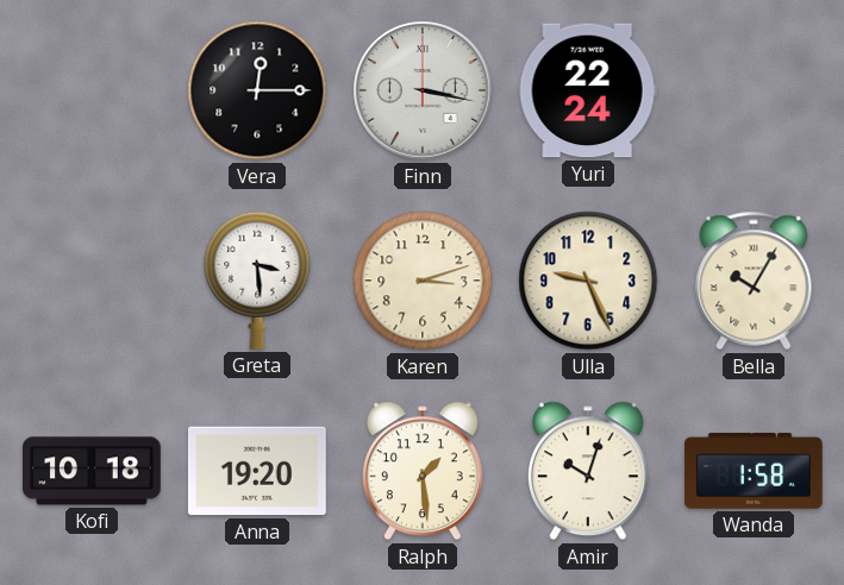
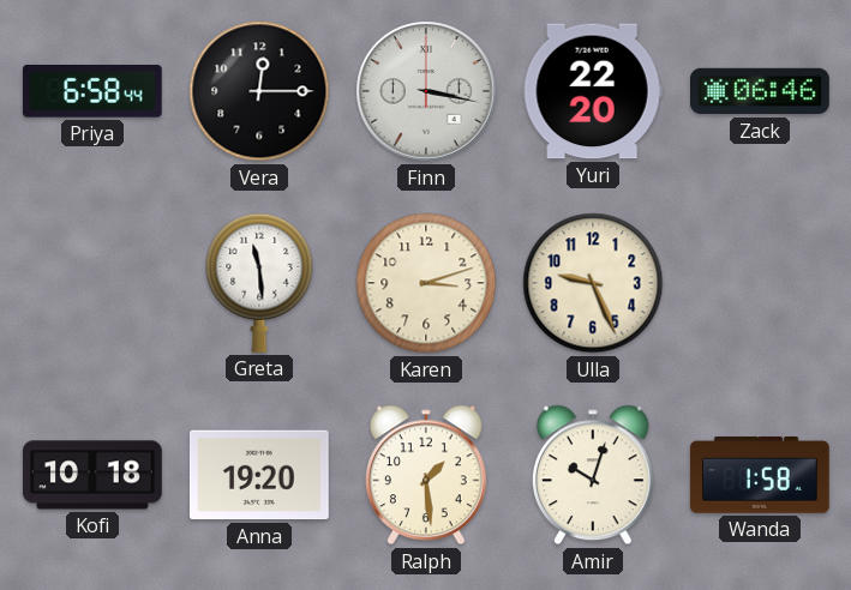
Priya: none -> 6:58 (92, 91)
Yuri: 22:24 -> 22:20 (593, 91)
Zack: none -> 06:46 (761, 91)
Greta: 3:29 -> 11:29 (259, 283)
Bella: 10:05 -> none (754, 281)
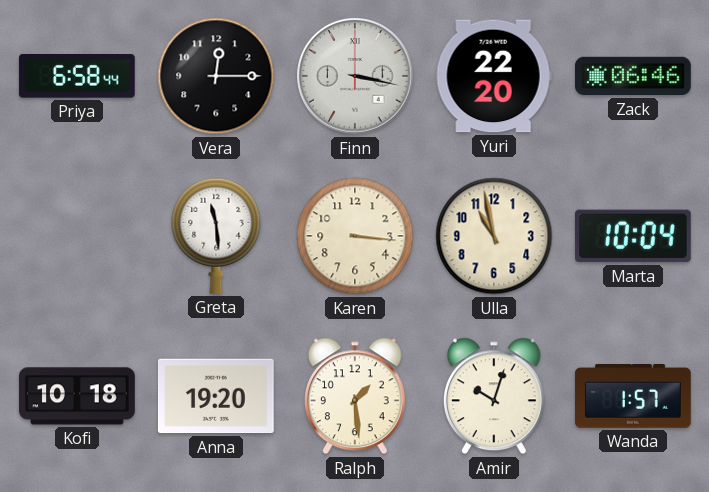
Karen: 3:12 -> 3:16 (355, 236)
Ulla: 9:26 -> 10:58 (494, 236)
Marta: none -> 10:04 (633, 236)
Wanda: 1:58 -> 1:57 (633, 397)
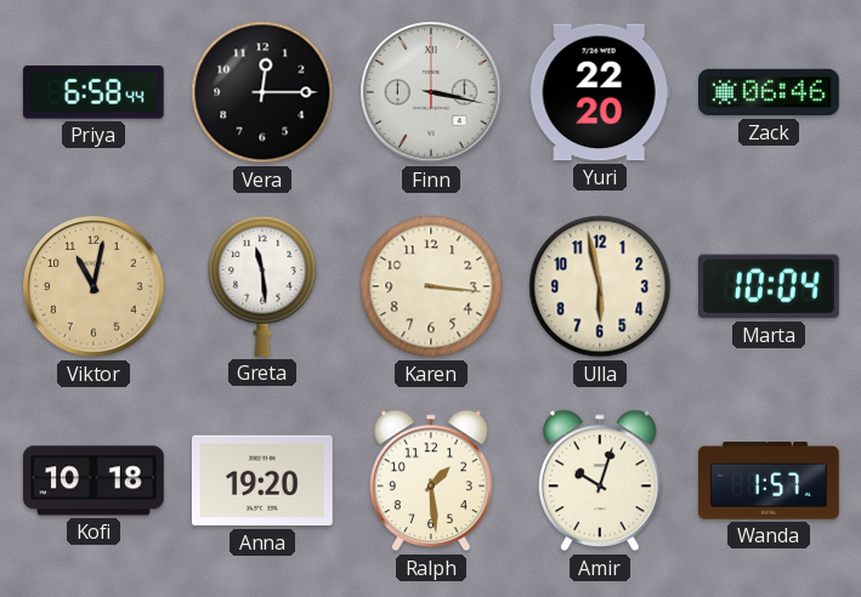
Viktor: none -> 11:02 (94, 286)
Ulla: 10:58 -> 5:58 (600, 286)
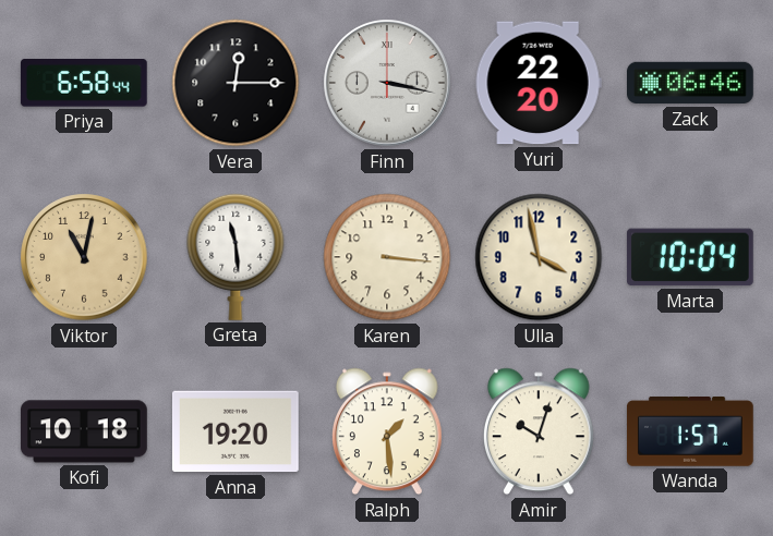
Ulla: 5:58 -> 3:58 (539, 257)
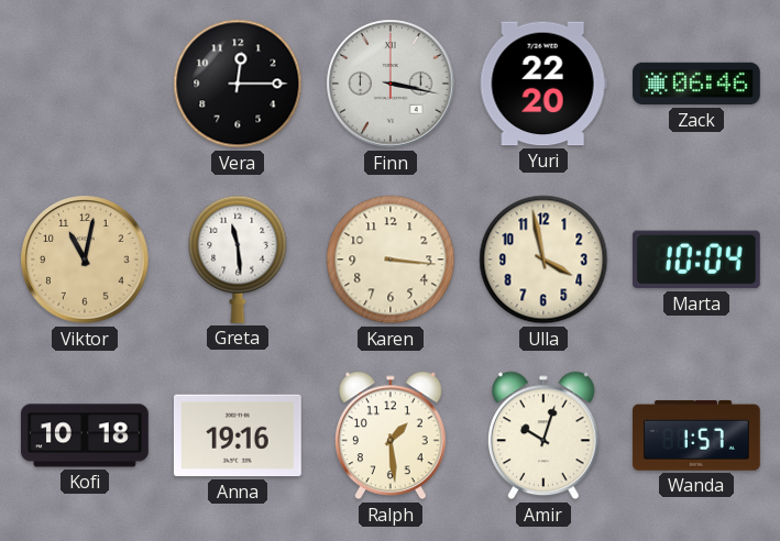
Priya: 6:58 -> none (84, 83)
Anna: 19:20 -> 19:16 (238, 435)
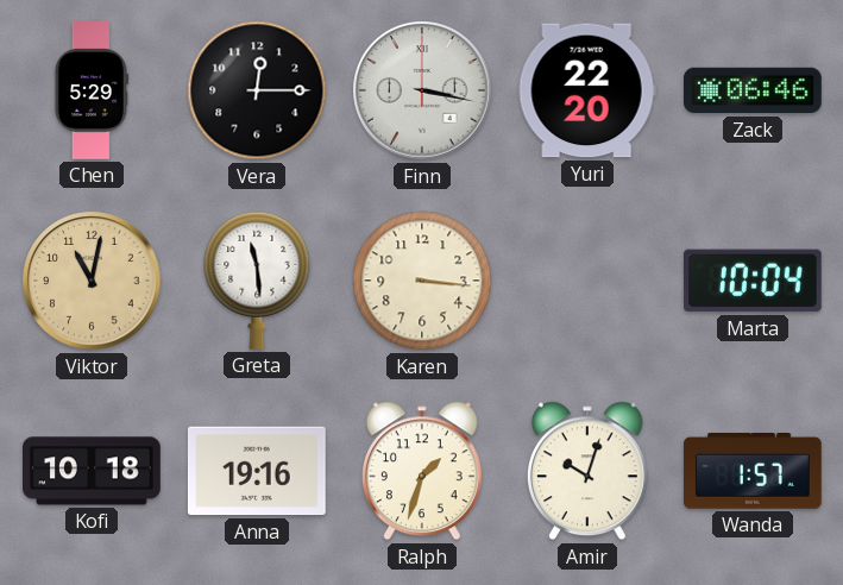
Chen: none -> 5:29 (90, 92)
Ulla: 3:58 -> none (543, 260)
Ralph: 1:29 -> 1:33 (423, 471)
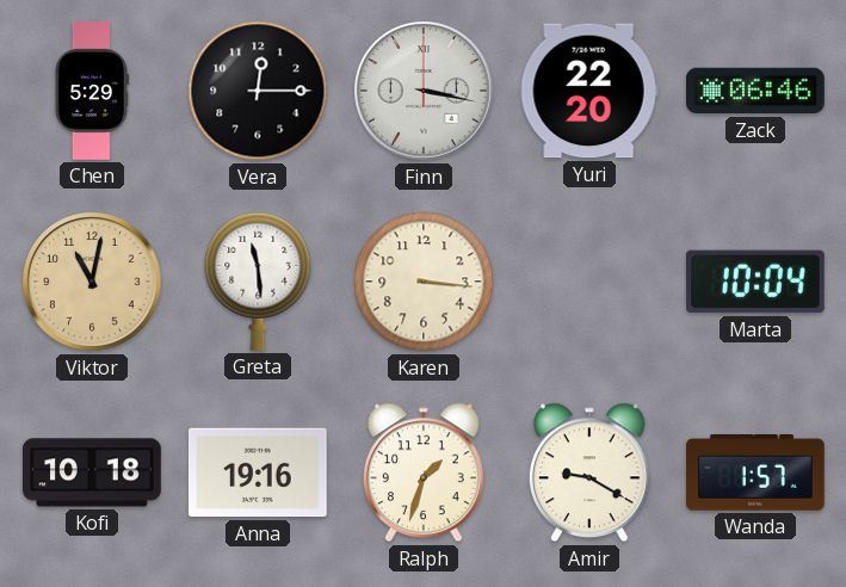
Amir: 10:03 -> 9:20 (591, 472)
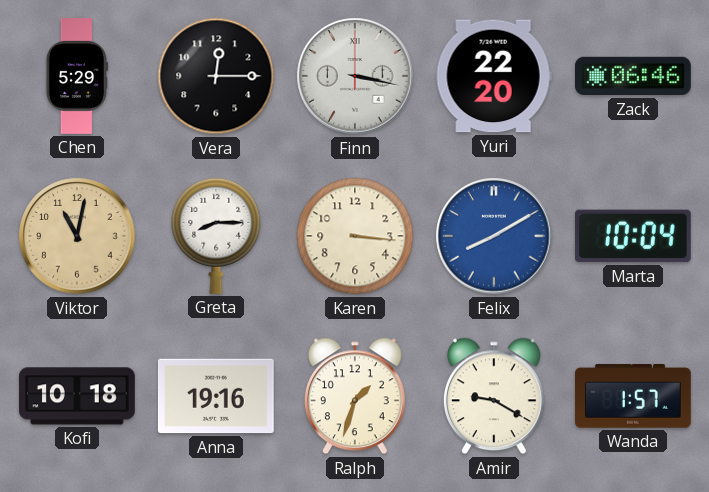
Greta: 11:29 -> 8:15 (216, 236)
Felix: none -> 8:10 (494, 236)
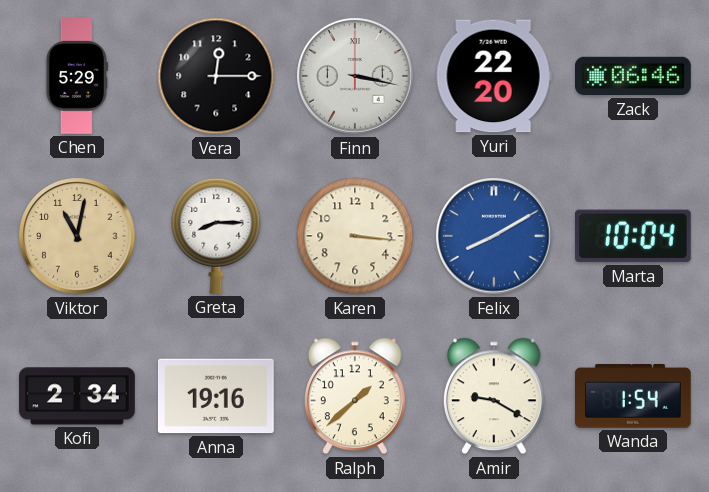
Kofi: 10:18 -> 2:34 (78, 396)
Ralph: 1:33 -> 1:38 (356, 396)
Wanda: 1:57 -> 1:54 (633, 397)
